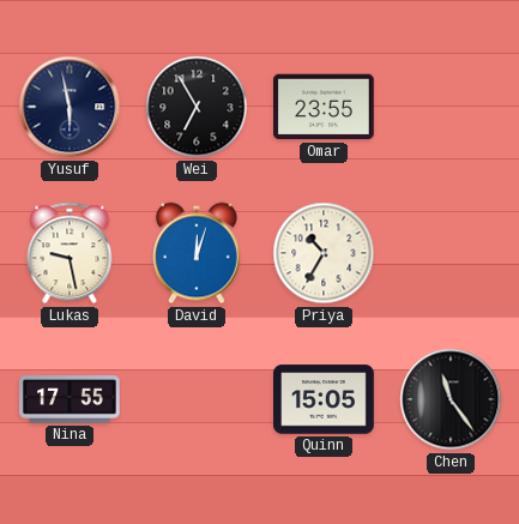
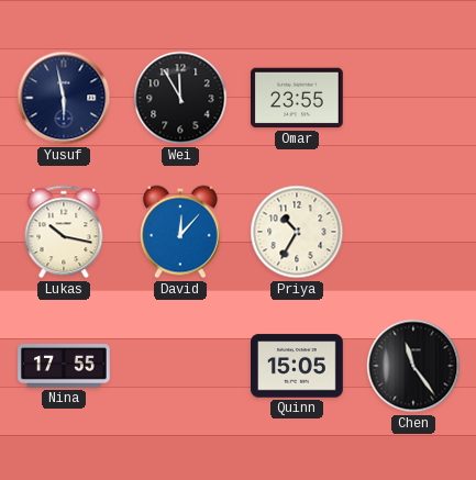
Wei: 6:55 -> 11:55 (180, 98)
Lukas: 9:28 -> 10:17 (64, 232)
David: 12:03 -> 12:07 (181, 232)
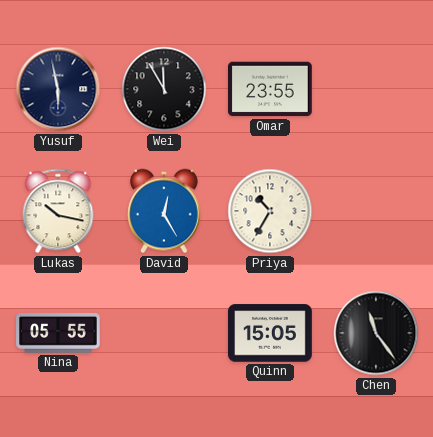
David: 12:07 -> 12:25 (165, 211)
Nina: 17:55 -> 05:55 (58, 334)
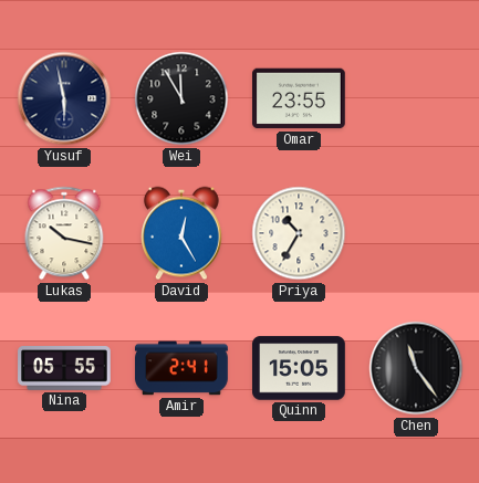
Amir: none -> 2:41 (181, 368)
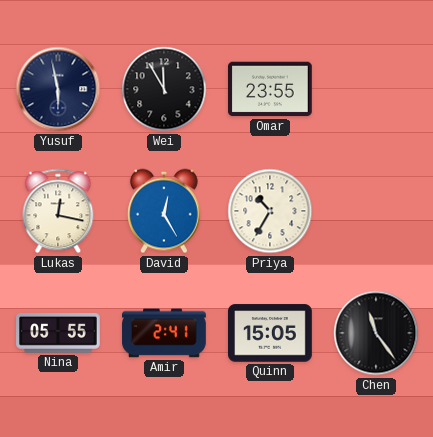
Lukas: 10:17 -> 12:17 (58, 211)
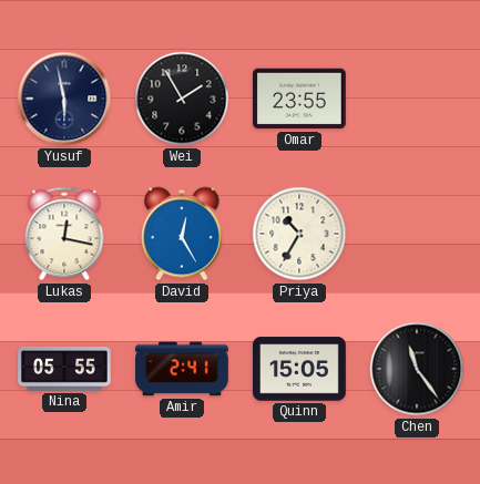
Wei: 11:55 -> 1:55 (182, 99)
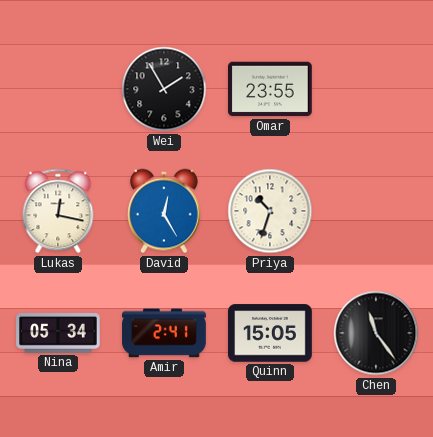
Yusuf: 5:58 -> none (64, 99)
Priya: 10:35 -> 10:33 (270, 211)
Nina: 05:55 -> 05:34 (58, 334)
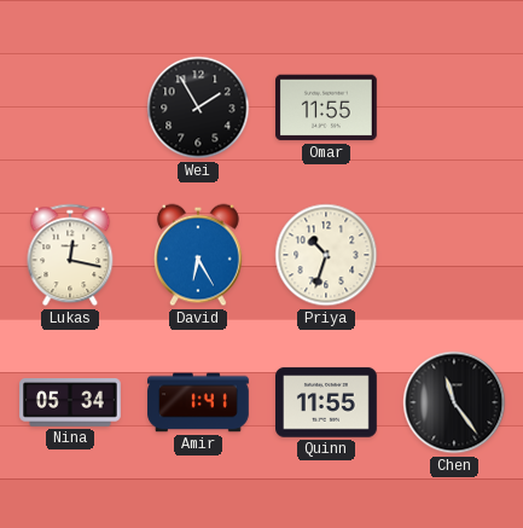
Omar: 23:55 -> 11:55 (327, 108)
David: 12:25 -> 6:25 (199, 255)
Amir: 2:41 -> 1:41 (198, 402)
Quinn: 15:05 -> 11:55 (327, 402)
